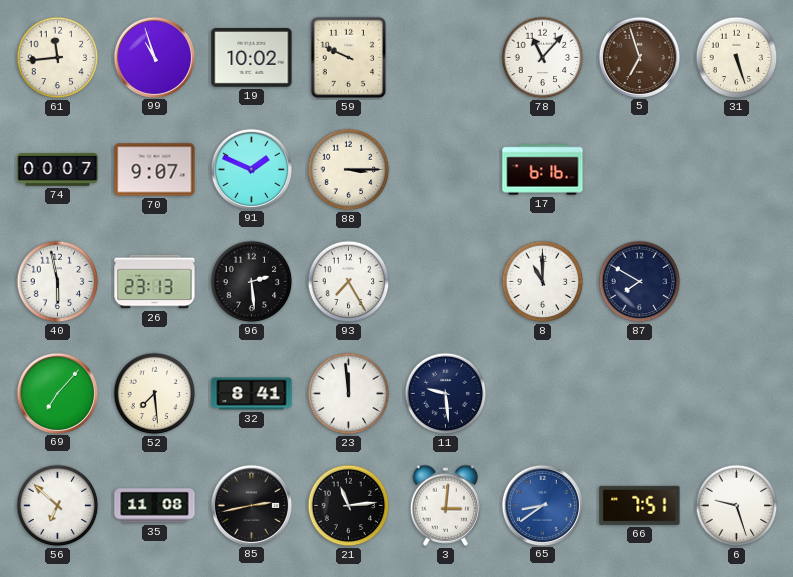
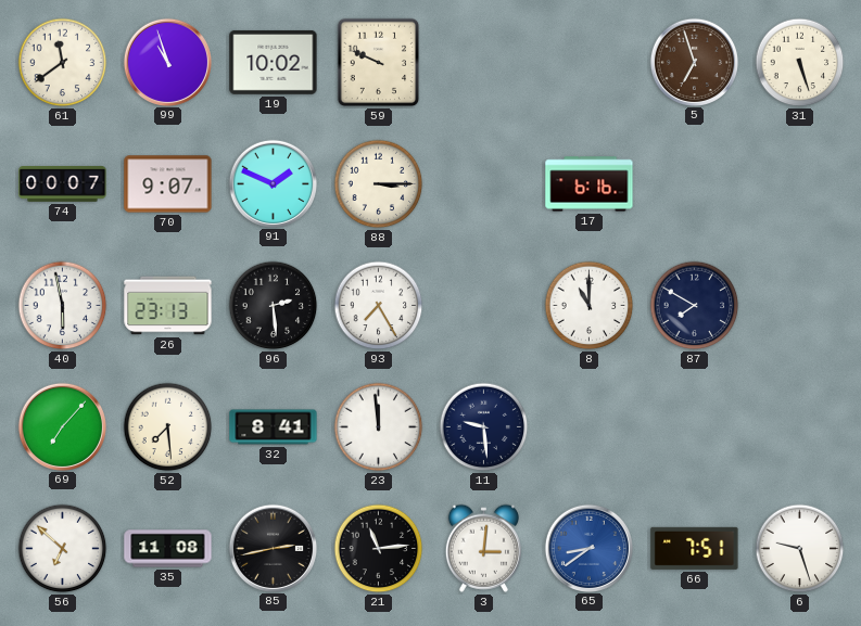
61: 11:44 -> 11:39 (63, 63)
78: 11:07 -> none (543, 58)
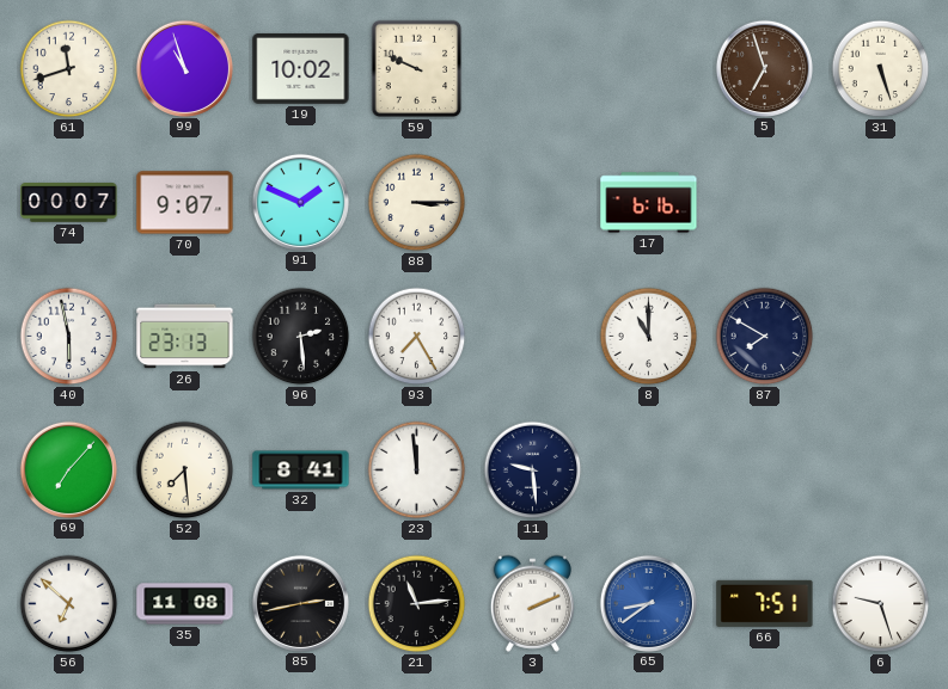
61: 11:39 -> 11:42 (69, 69)
3: 3:01 -> 2:11 (532, 603)
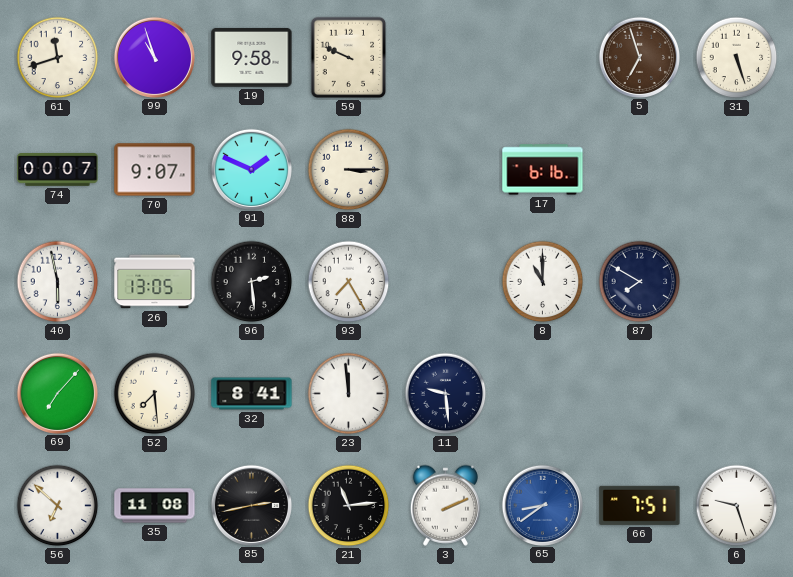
19: 10:02 -> 9:58 (252, 57)
26: 23:13 -> 13:05 (155, 282)
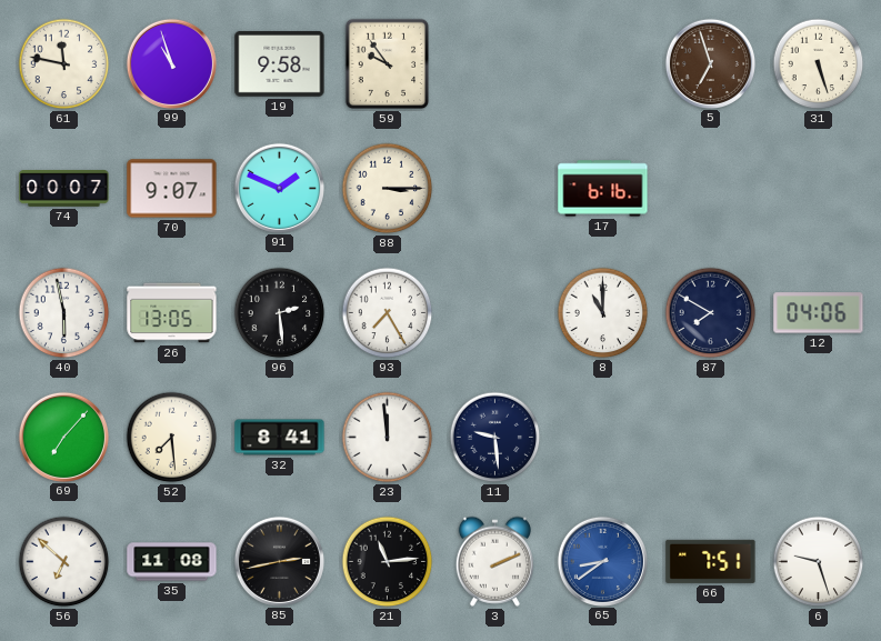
61: 11:42 -> 11:47 (64, 64)
59: 9:49 -> 9:54 (388, 64)
12: none -> 04:06 (819, 313)
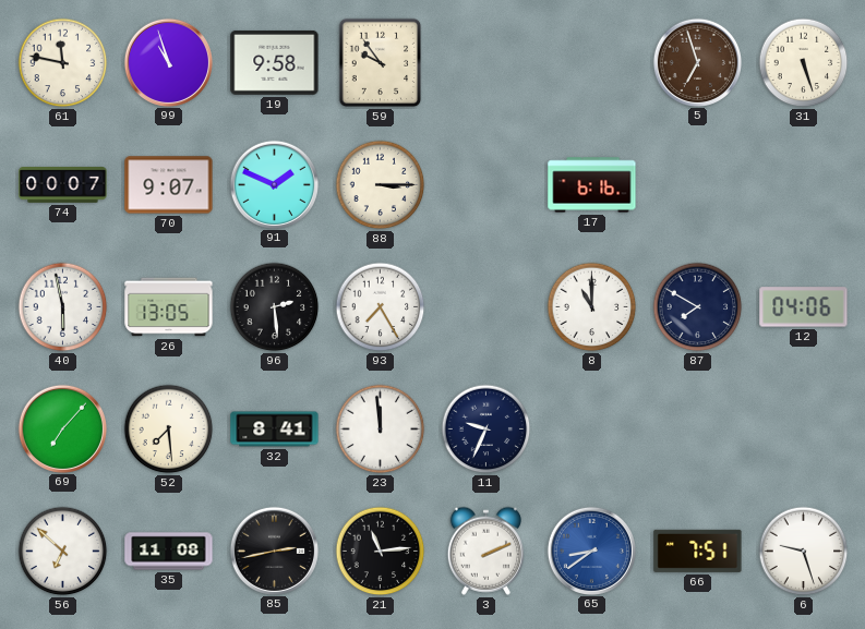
11: 9:29 -> 9:34 (486, 430)
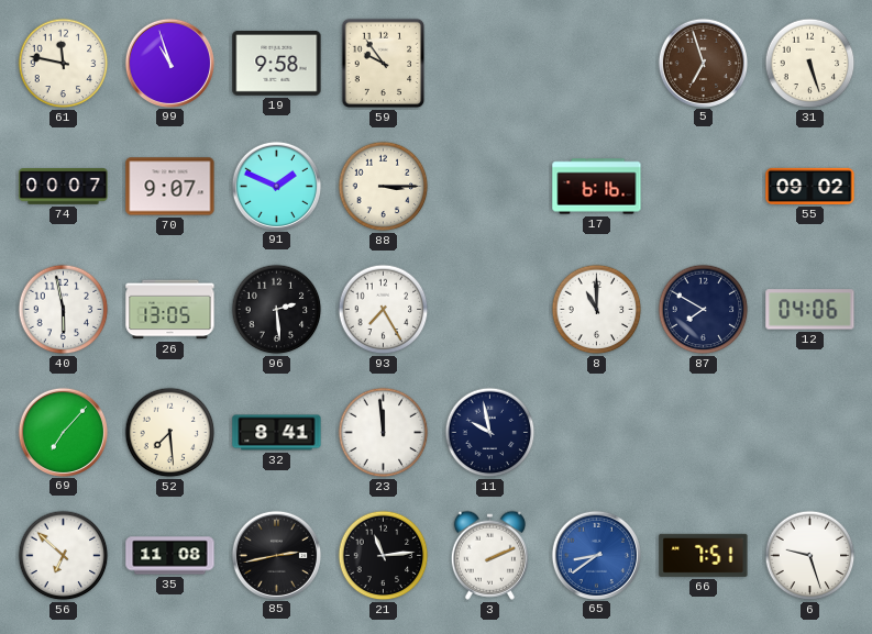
55: none -> 09:02 (810, 186)
11: 9:34 -> 9:58 (490, 433)
